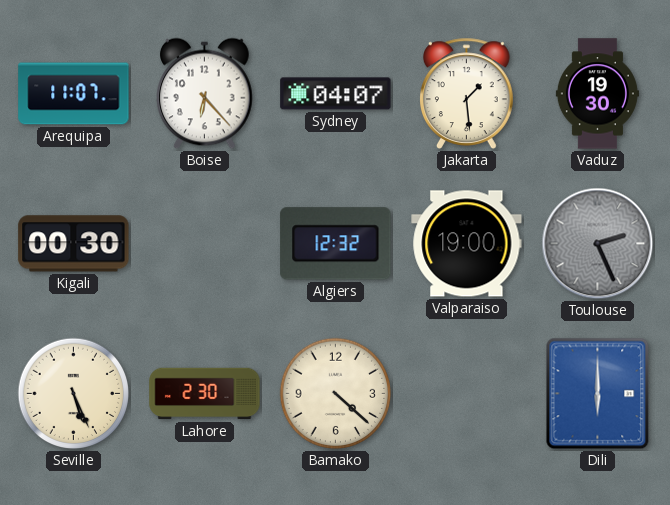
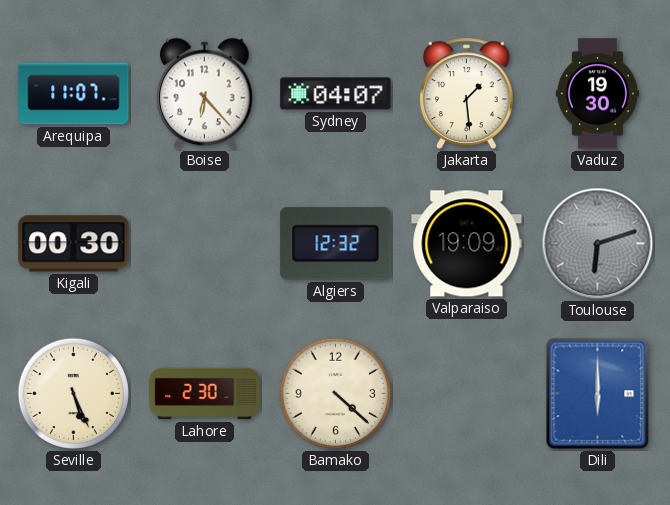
Valparaiso: 19:00 -> 19:09 (467, 244)
Toulouse: 2:26 -> 6:12 (598, 244)
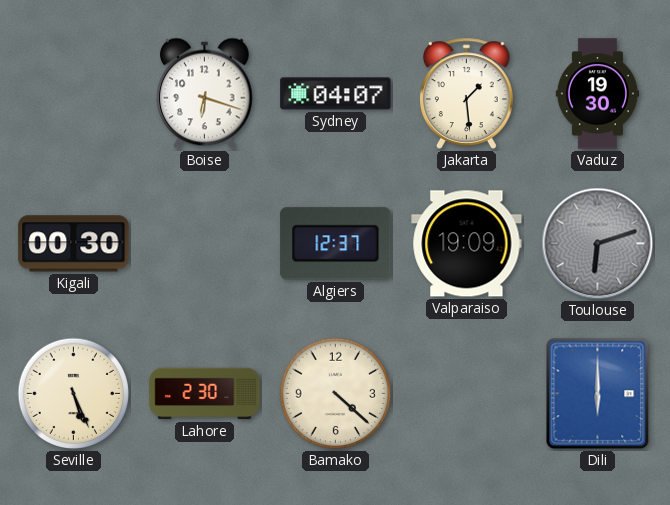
Arequipa: 11:07 -> none (74, 94)
Boise: 6:23 -> 6:18 (205, 94)
Algiers: 12:32 -> 12:37 (336, 244)
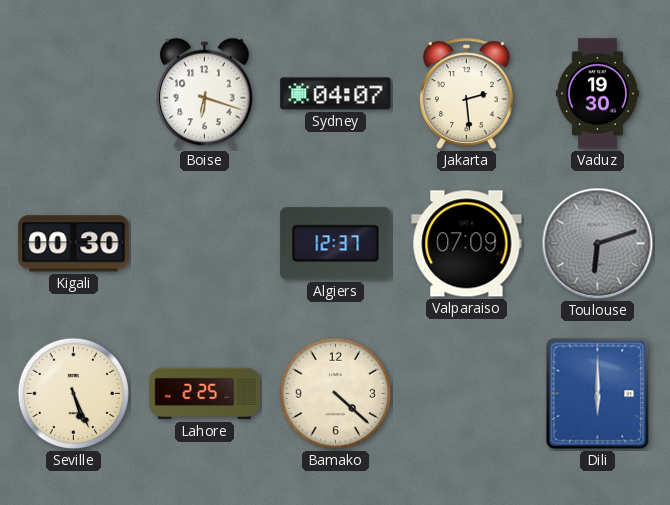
Jakarta: 1:29 -> 2:29 (467, 93)
Valparaiso: 19:09 -> 07:09 (467, 244)
Lahore: 2:30 -> 2:25 (205, 394)
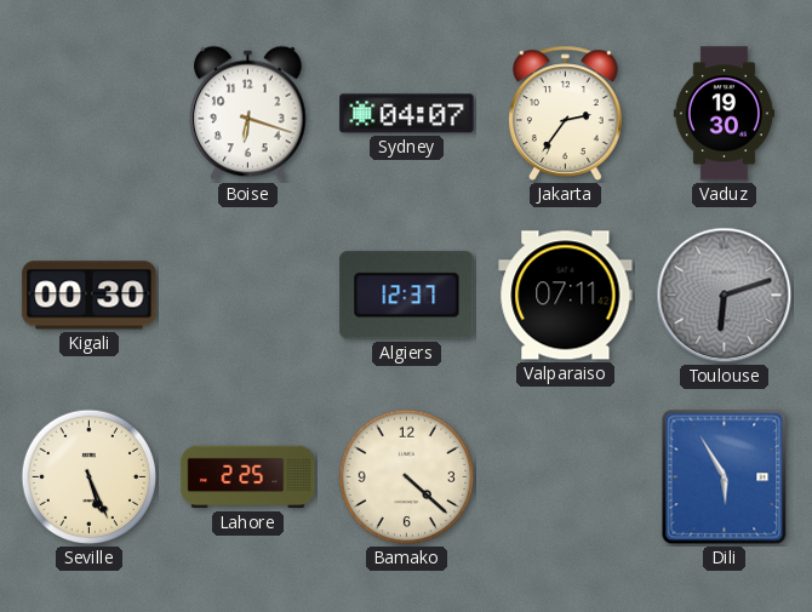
Jakarta: 2:29 -> 2:36 (566, 113)
Valparaiso: 07:09 -> 07:11 (566, 296)
Dili: 6:00 -> 5:55 (725, 477)
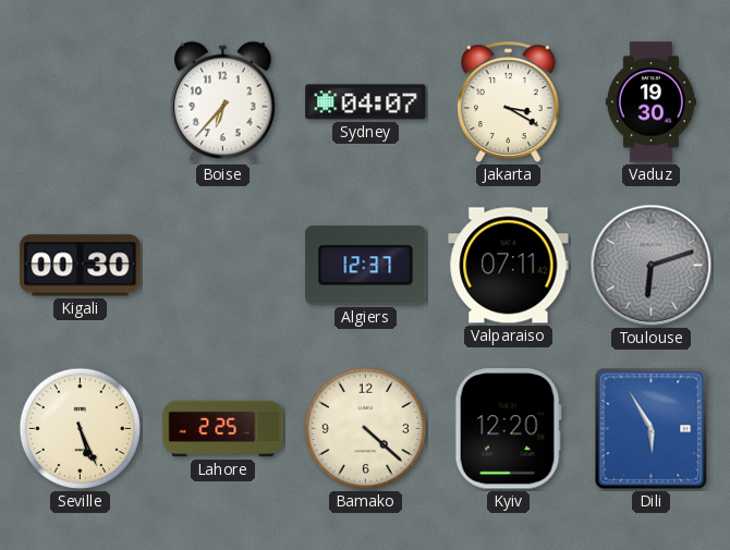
Boise: 6:18 -> 6:37 (223, 102)
Jakarta: 2:36 -> 3:20 (509, 101)
Kyiv: none -> 12:20 (508, 429)
